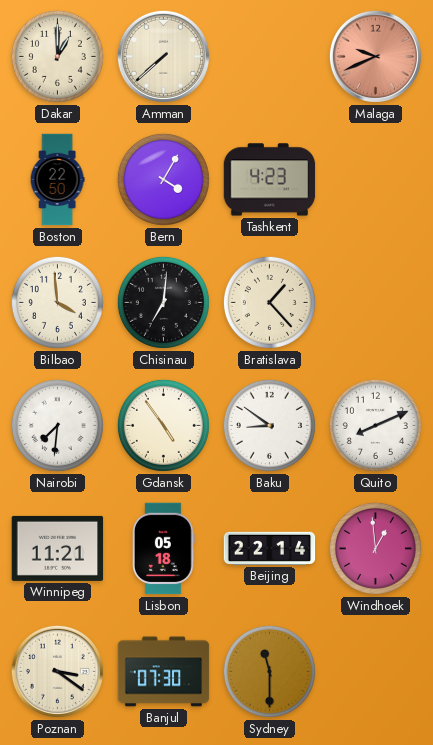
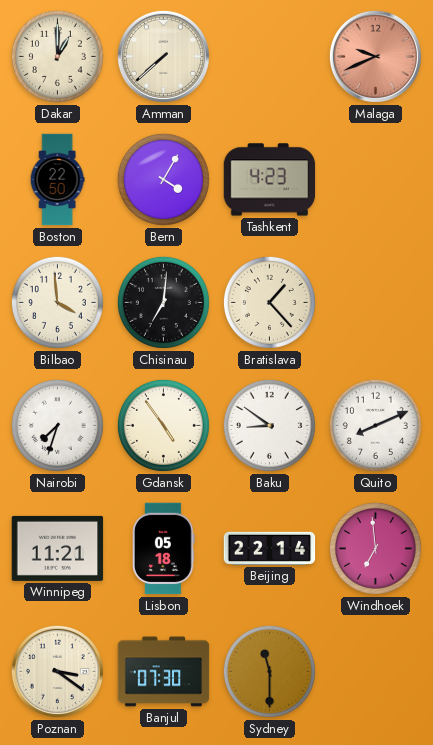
Nairobi: 7:31 -> 7:33 (57, 425)
Windhoek: 12:59 -> 6:59 (375, 548)
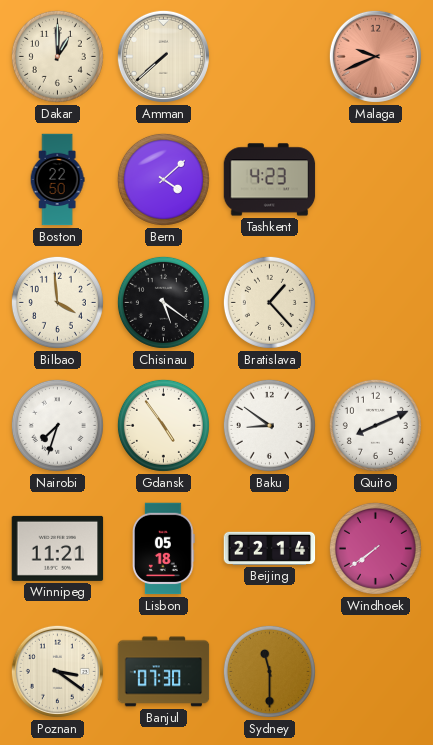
Bern: 4:05 -> 4:08 (163, 179)
Chisinau: 7:01 -> 5:21 (163, 302)
Windhoek: 6:59 -> 7:39 (375, 548)
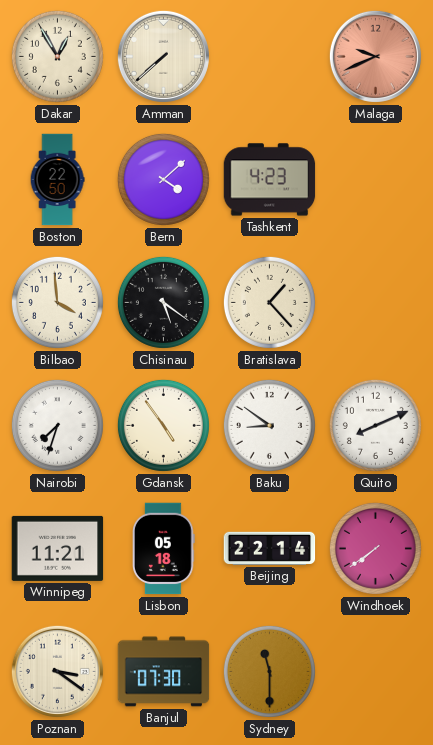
Dakar: 1:00 -> 12:55 (57, 56)
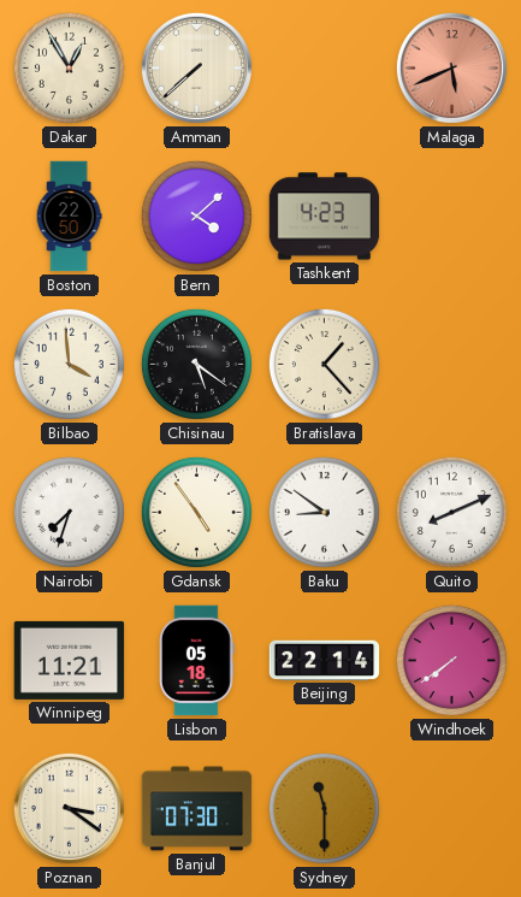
Malaga: 9:41 -> 5:41 (451, 67)
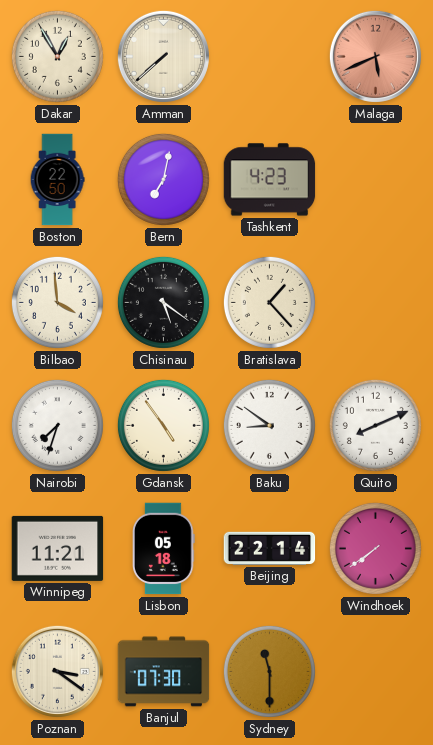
Bern: 4:08 -> 7:02 (163, 179)
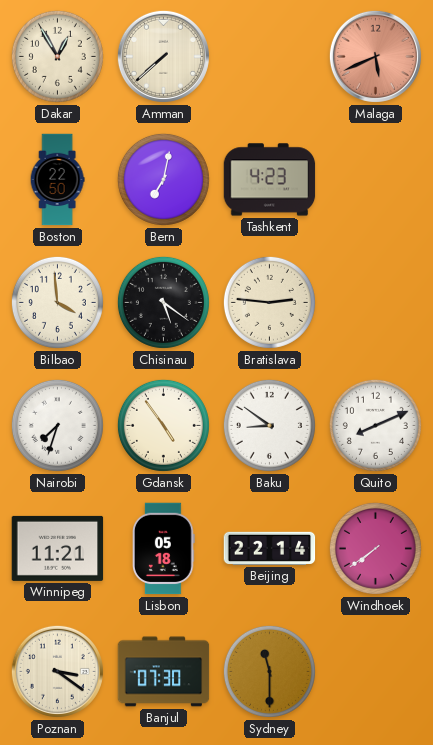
Bratislava: 1:23 -> 2:46 (269, 302)
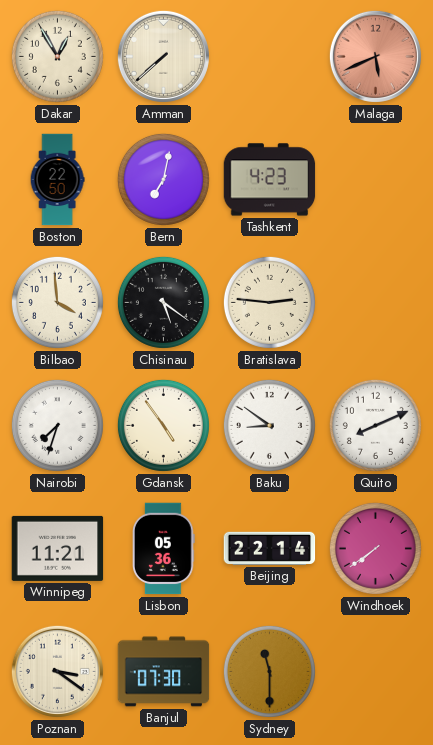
Lisbon: 05:18 -> 05:36 (164, 549)
